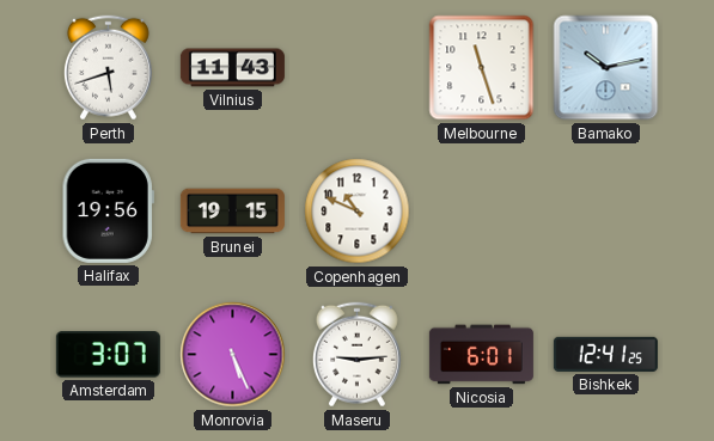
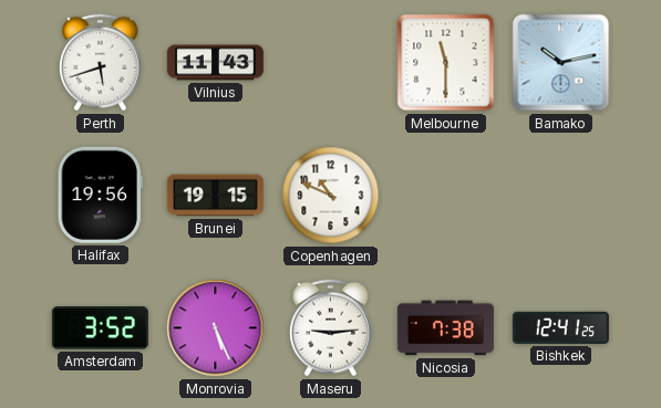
Melbourne: 11:27 -> 11:30 (446, 63)
Amsterdam: 3:07 -> 3:52 (100, 328)
Nicosia: 6:01 -> 7:38 (445, 328)
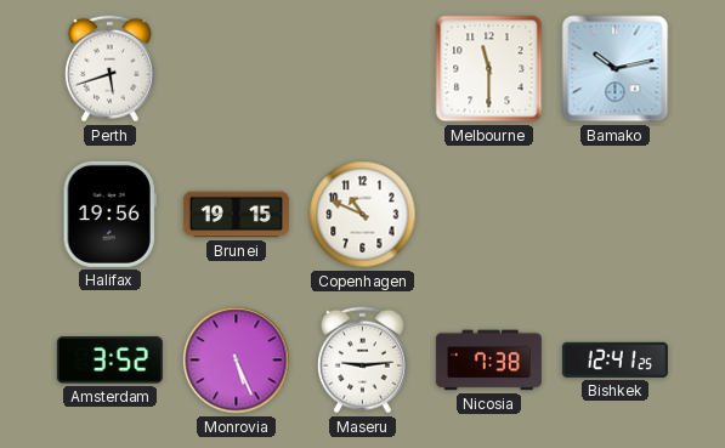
Vilnius: 11:43 -> none (215, 63)
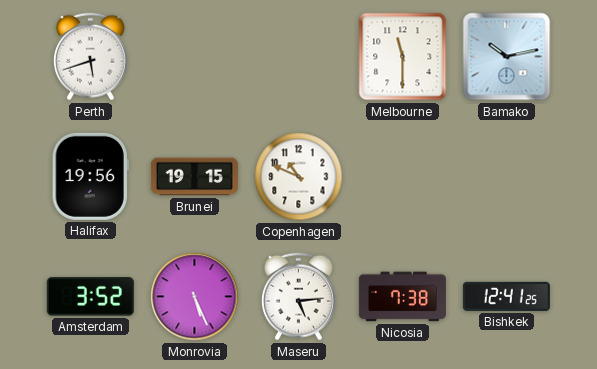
Maseru: 9:14 -> 5:14 (298, 297)
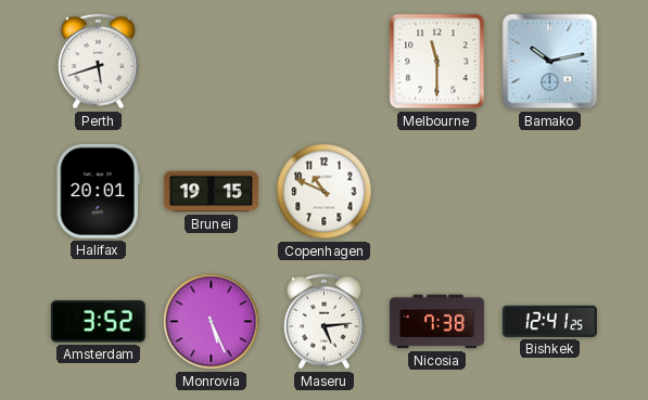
Halifax: 19:56 -> 20:01 (98, 191)
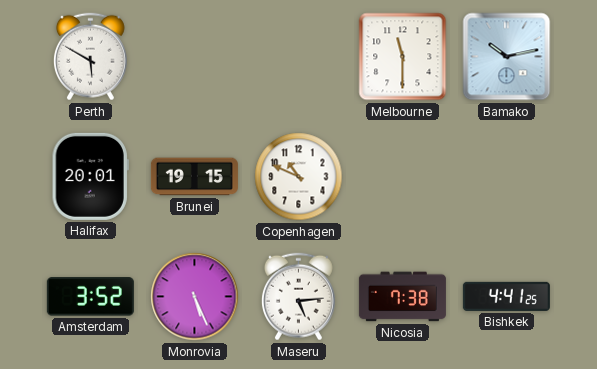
Perth: 5:42 -> 5:50 (90, 57)
Bishkek: 12:41 -> 4:41 (506, 296)
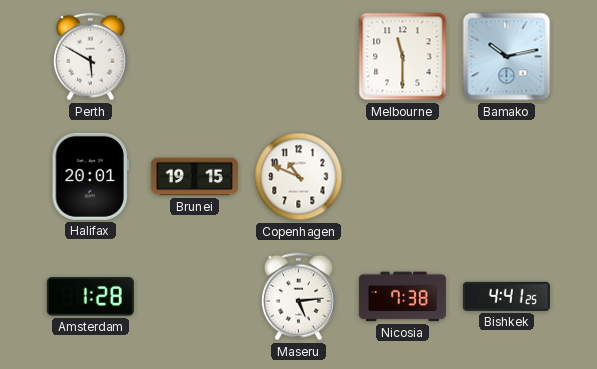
Amsterdam: 3:52 -> 1:28 (90, 297)
Monrovia: 5:26 -> none (195, 297)
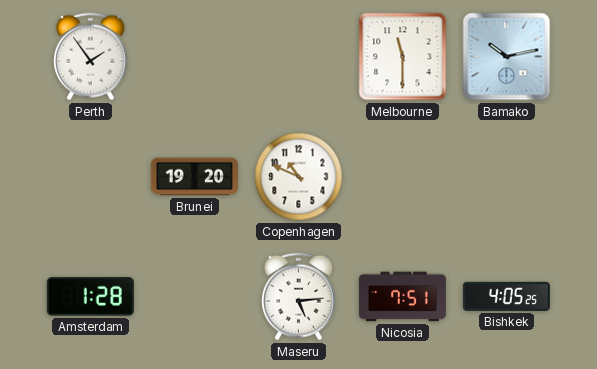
Perth: 5:50 -> 1:54 (90, 57)
Halifax: 20:01 -> none (90, 176)
Brunei: 19:15 -> 19:20 (194, 177)
Nicosia: 7:38 -> 7:51 (402, 297)
Bishkek: 4:41 -> 4:05 (506, 296)
